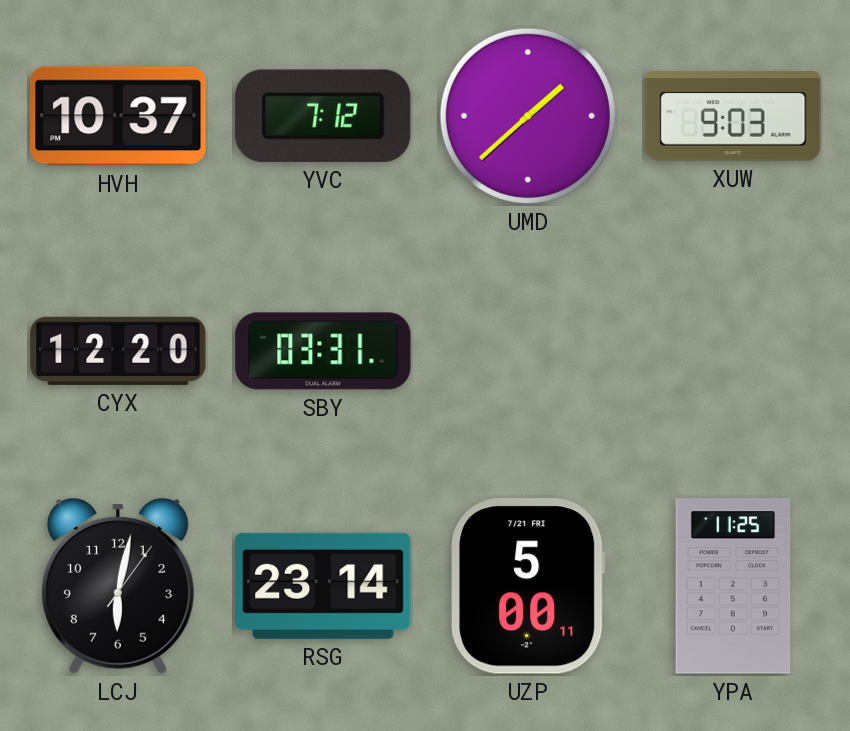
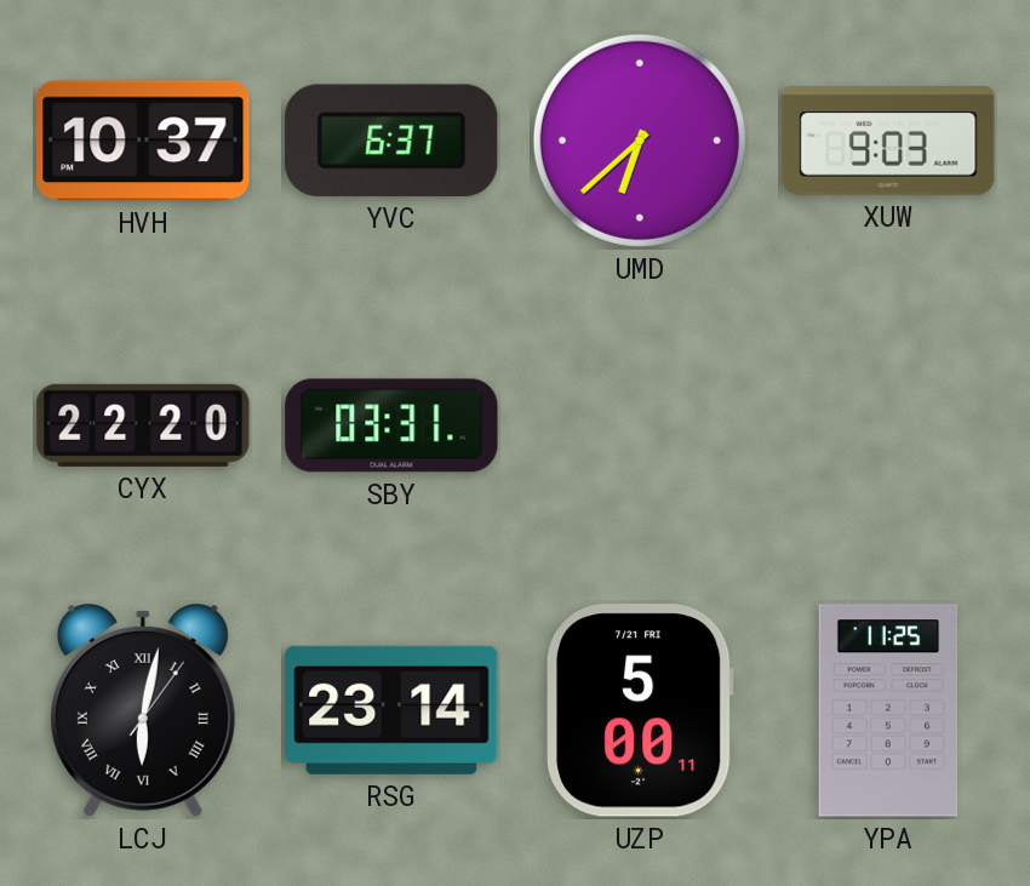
YVC: 7:12 -> 6:37 (391, 141)
UMD: 1:38 -> 6:38 (640, 141)
CYX: 12:20 -> 22:20 (143, 425)
LCJ numerals: Arabic -> Roman (143, 711)
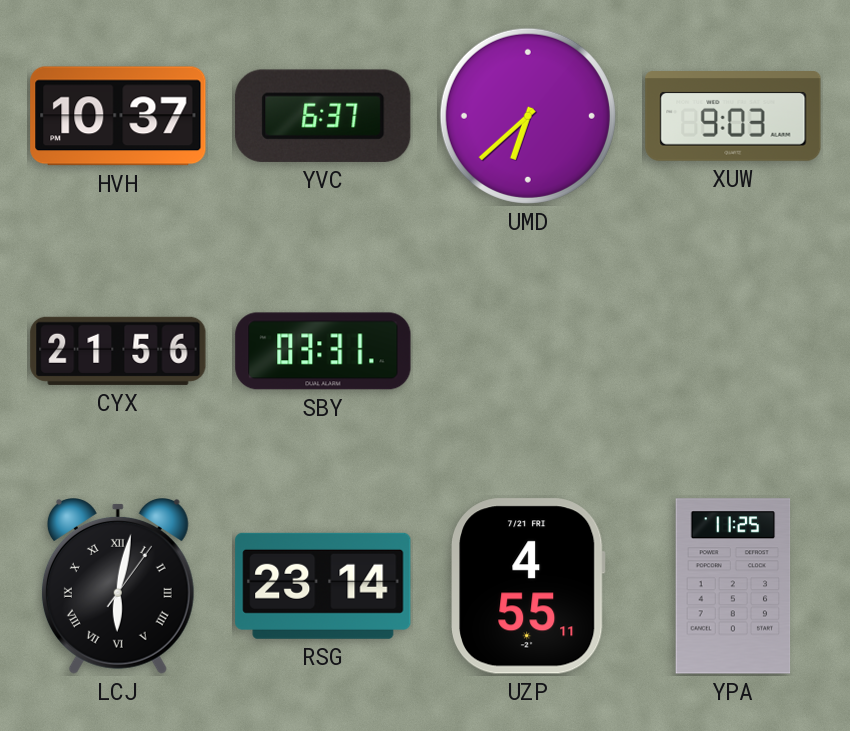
CYX: 22:20 -> 21:56 (118, 351)
UZP: 5:00 -> 4:55 (529, 586)
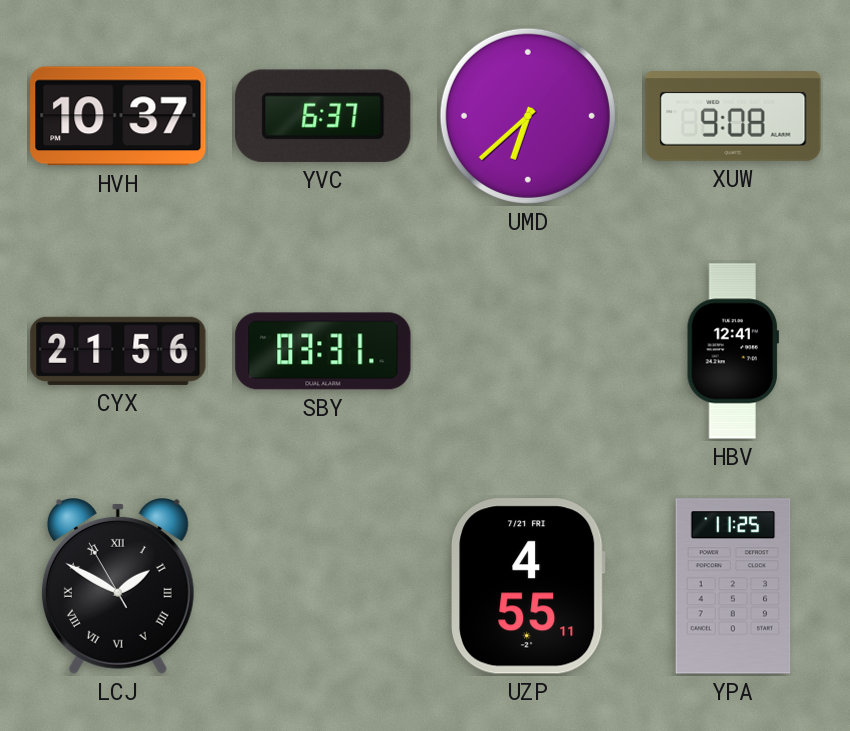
XUW: 9:03 -> 9:08 (733, 117)
HBV: none -> 12:41 (733, 351)
LCJ: 6:02 -> 1:49 (118, 587)
RSG: 23:14 -> none (323, 586)
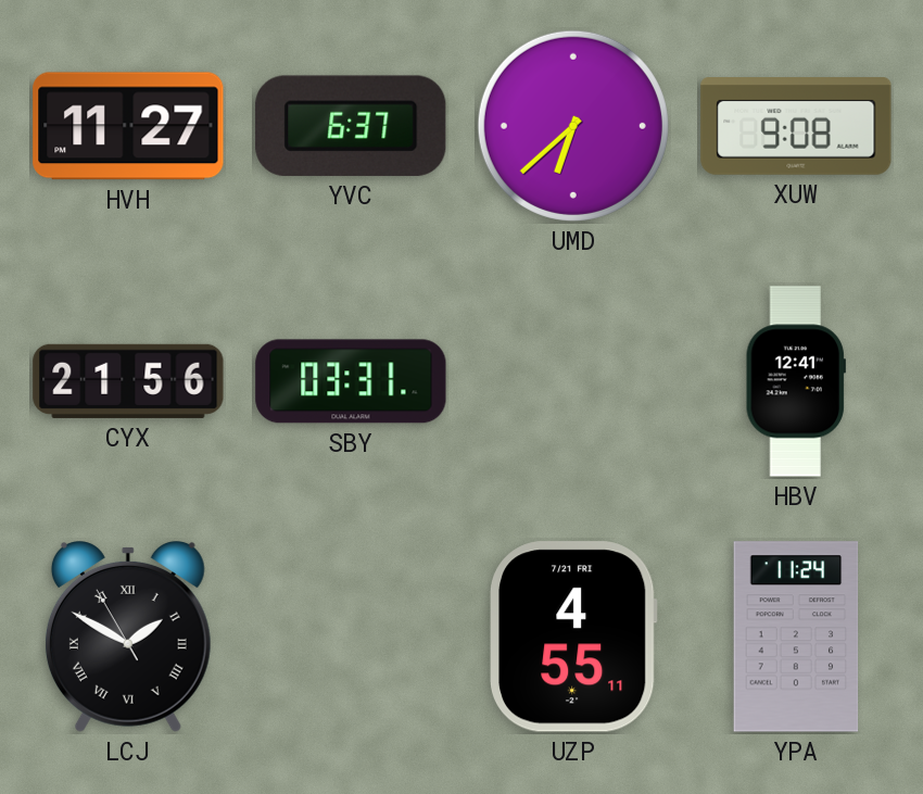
HVH: 10:37 -> 11:27 (128, 126)
YPA: 11:25 -> 11:24 (796, 637)
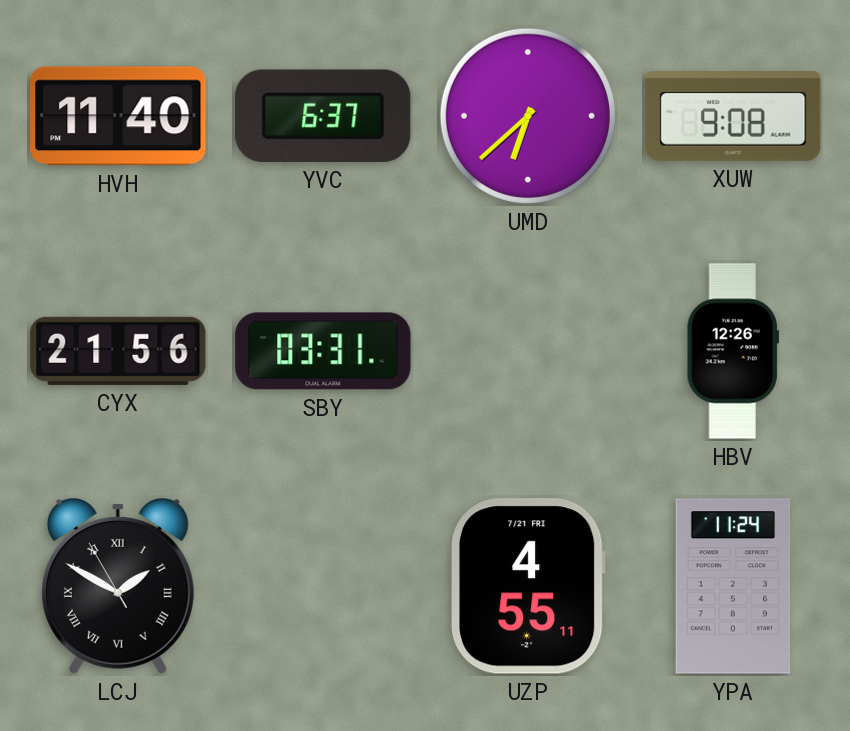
HVH: 11:27 -> 11:40 (118, 116)
HBV: 12:41 -> 12:26 (733, 351)
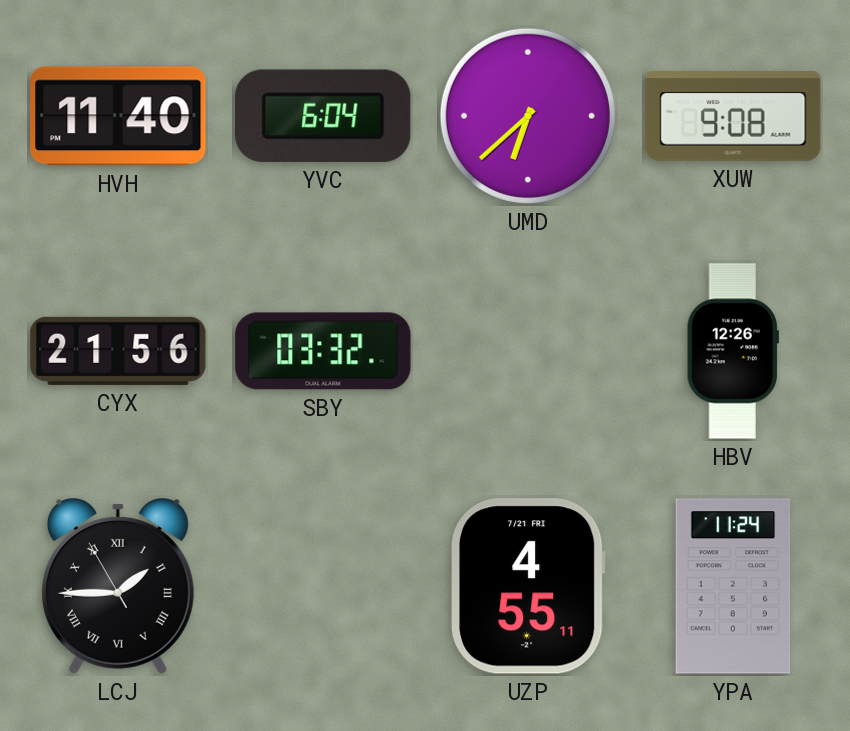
YVC: 6:37 -> 6:04 (323, 116)
SBY: 03:31 -> 03:32 (323, 351)
LCJ: 1:49 -> 1:44 (118, 587)
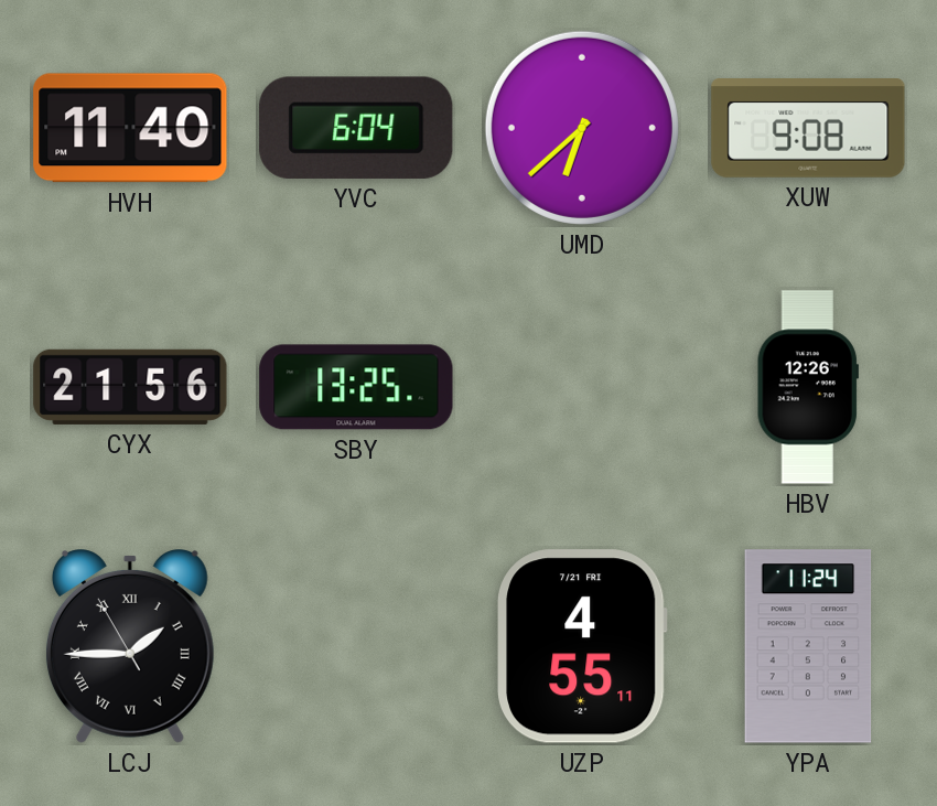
SBY: 03:32 -> 13:25 (356, 387)
